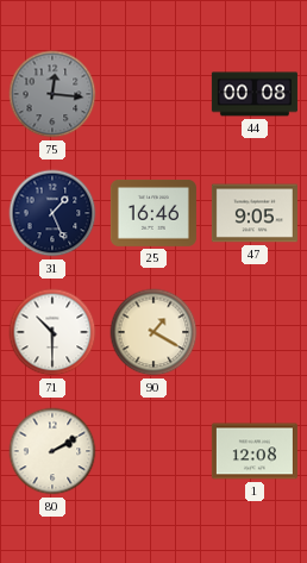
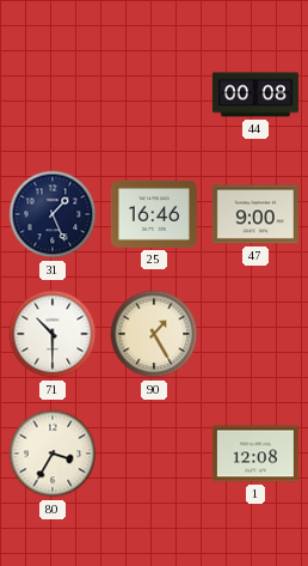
75: 12:16 -> none (52, 94)
47: 9:05 -> 9:00 (255, 214)
90: 1:20 -> 1:25 (154, 334)
80: 2:10 -> 3:35 (53, 454)
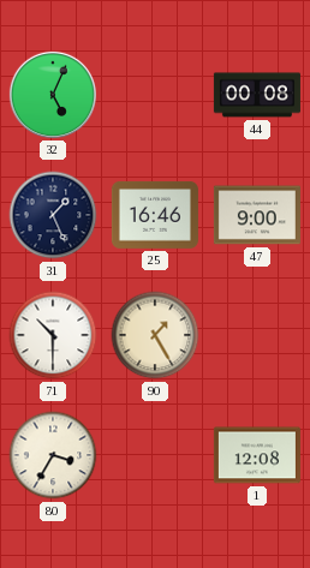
32: none -> 5:04 (53, 95)
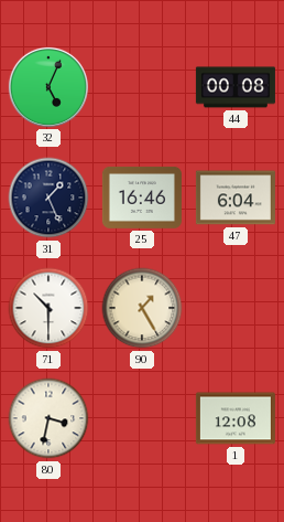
47: 9:00 -> 6:04 (236, 198)
80: 3:35 -> 3:32 (48, 418)
